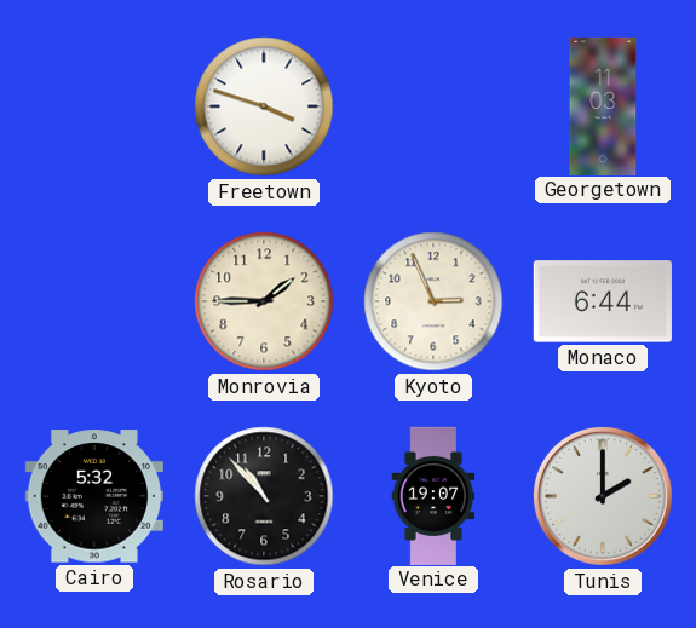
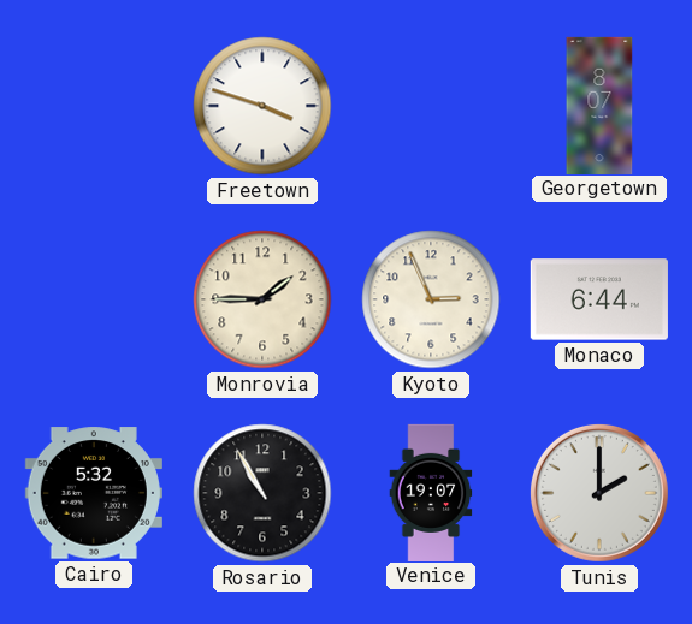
Georgetown: 11:03 -> 8:07 (599, 105)
Rosario: 10:53 -> 10:55 (262, 493)
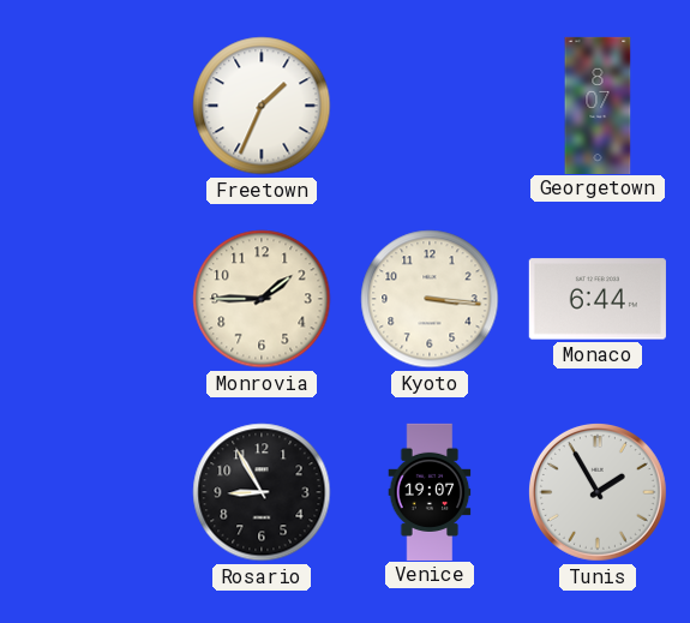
Freetown: 3:48 -> 1:34 (262, 106)
Kyoto: 2:56 -> 3:16 (430, 299)
Cairo: 5:32 -> none (94, 493)
Rosario: 10:55 -> 8:55 (262, 492)
Tunis: 2:00 -> 1:55 (598, 492)
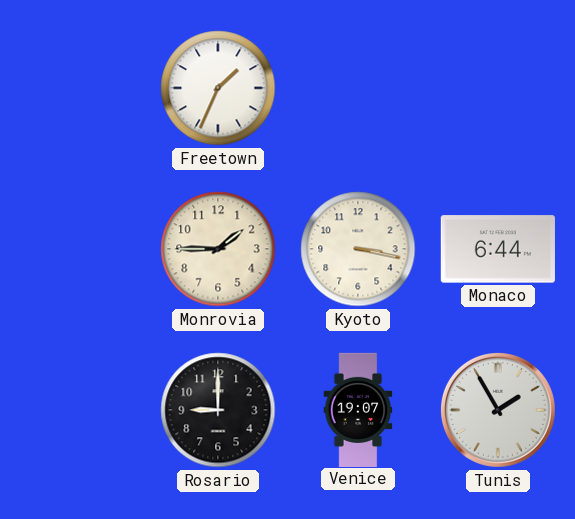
Georgetown: 8:07 -> none (598, 104)
Kyoto: 3:16 -> 3:17 (358, 249)
Rosario: 8:55 -> 9:00 (218, 410)
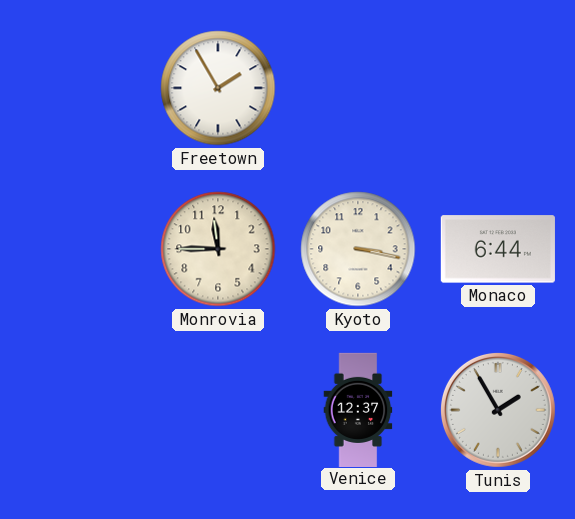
Freetown: 1:34 -> 1:55 (218, 88)
Monrovia: 1:45 -> 11:45 (218, 249)
Rosario: 9:00 -> none (218, 410)
Venice: 19:07 -> 12:37 (358, 409)
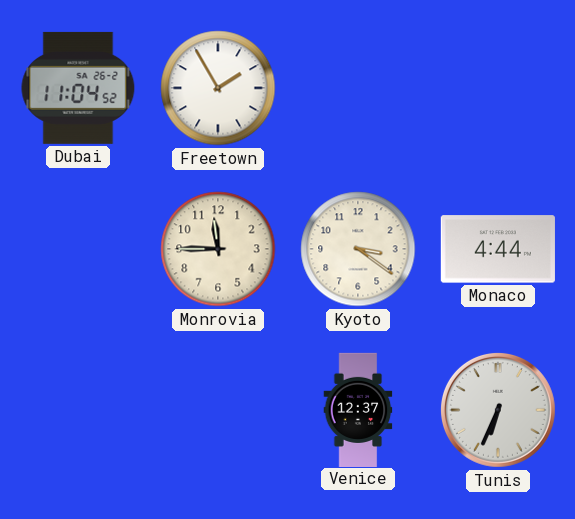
Dubai: none -> 11:04 (78, 88)
Kyoto: 3:17 -> 3:21 (358, 249)
Monaco: 6:44 -> 4:44 (498, 249)
Tunis: 1:55 -> 6:34 (498, 410)
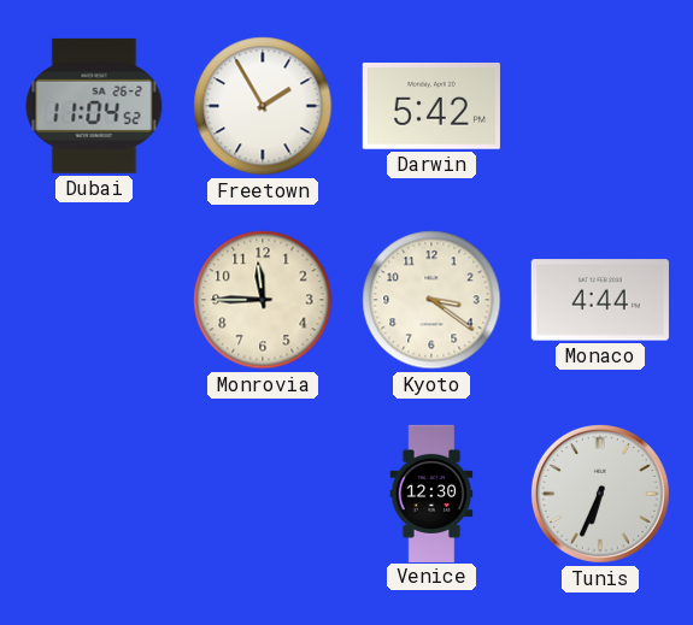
Darwin: none -> 5:42 (431, 107)
Venice: 12:37 -> 12:30 (431, 493)
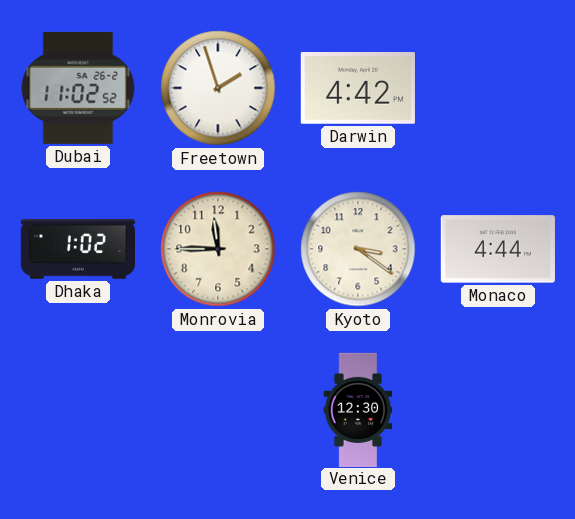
Dubai: 11:04 -> 11:02 (78, 88)
Freetown: 1:55 -> 1:57 (218, 88)
Darwin: 5:42 -> 4:42 (358, 89)
Dhaka: none -> 1:02 (78, 249)
Tunis: 6:34 -> none (600, 494)
